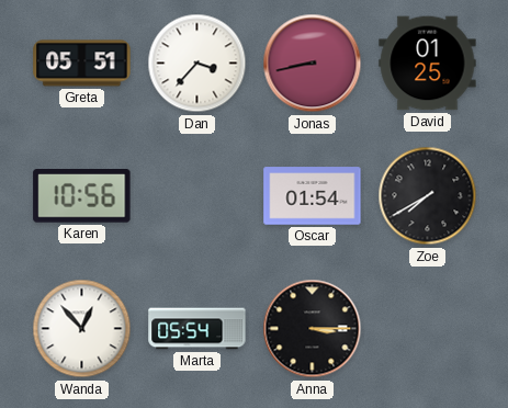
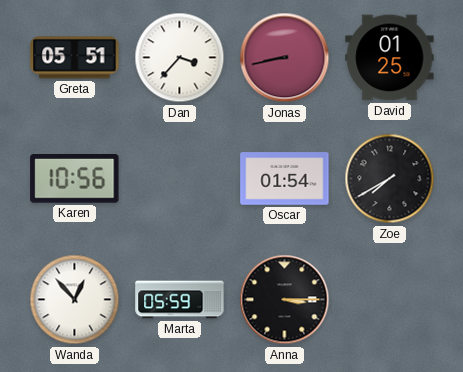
Marta: 05:54 -> 05:59 (180, 300)
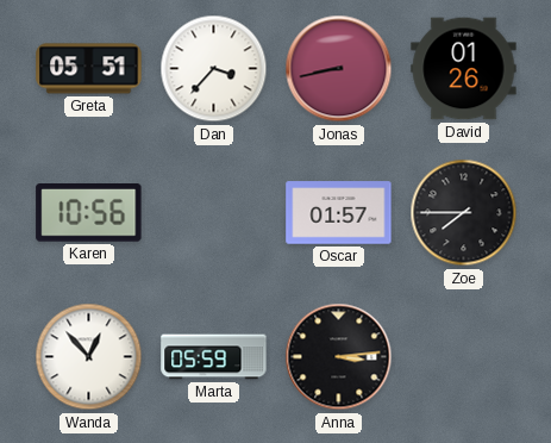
David: 01:25 -> 01:26 (464, 69)
Oscar: 01:54 -> 01:57 (339, 213)
Zoe: 7:40 -> 7:45 (464, 213)
Anna: 3:15 -> 3:14 (339, 357)
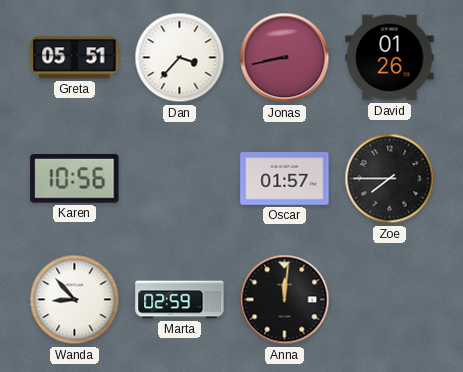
Wanda: 12:53 -> 8:53 (75, 300)
Marta: 05:59 -> 02:59 (180, 300)
Anna: 3:14 -> 12:01 (285, 300)
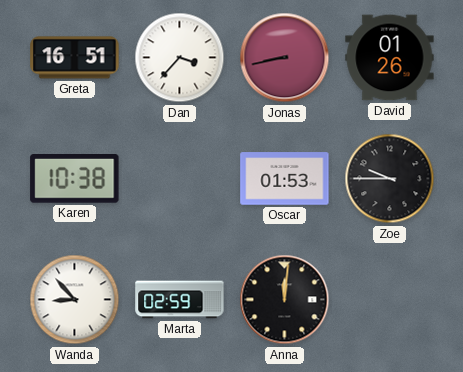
Greta: 05:51 -> 16:51 (75, 58)
Karen: 10:56 -> 10:38 (75, 179)
Oscar: 01:57 -> 01:53 (285, 179)
Zoe: 7:45 -> 9:45 (390, 179)
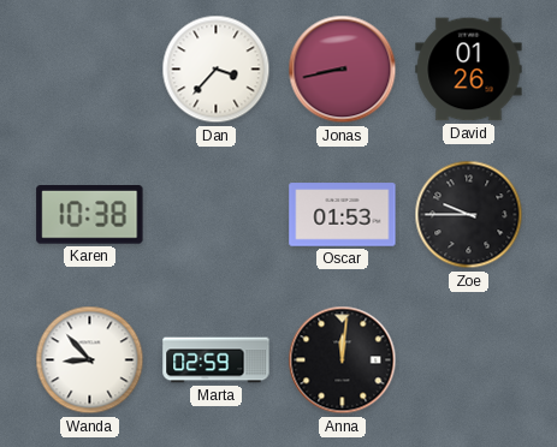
Greta: 16:51 -> none (75, 58)
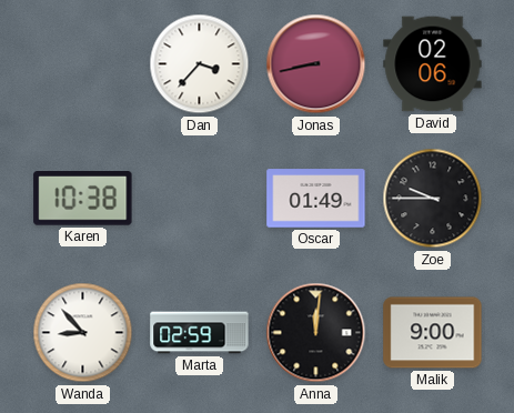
David: 01:26 -> 02:06 (433, 64)
Oscar: 01:53 -> 01:49 (316, 199)
Malik: none -> 9:00 (433, 333)
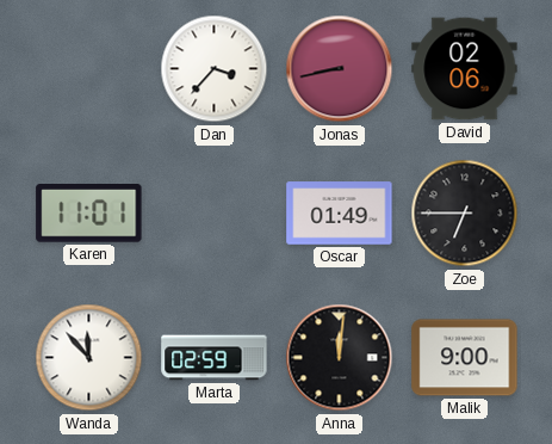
Karen: 10:38 -> 11:01 (89, 214)
Zoe: 9:45 -> 6:45 (465, 214)
Wanda: 8:53 -> 11:53 (89, 358)
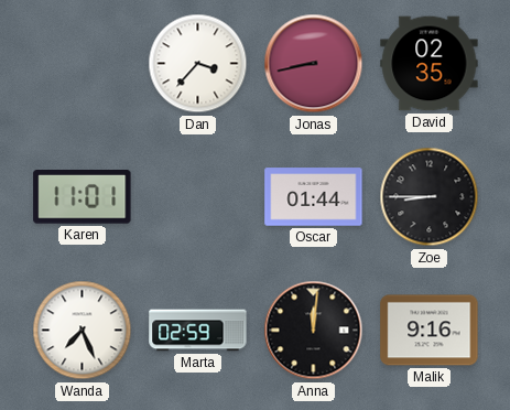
David: 02:06 -> 02:35 (430, 64)
Oscar: 01:49 -> 01:44 (314, 197)
Zoe: 6:45 -> 8:45 (430, 197)
Wanda: 11:53 -> 7:26 (83, 331)
Malik: 9:00 -> 9:16 (430, 331)
